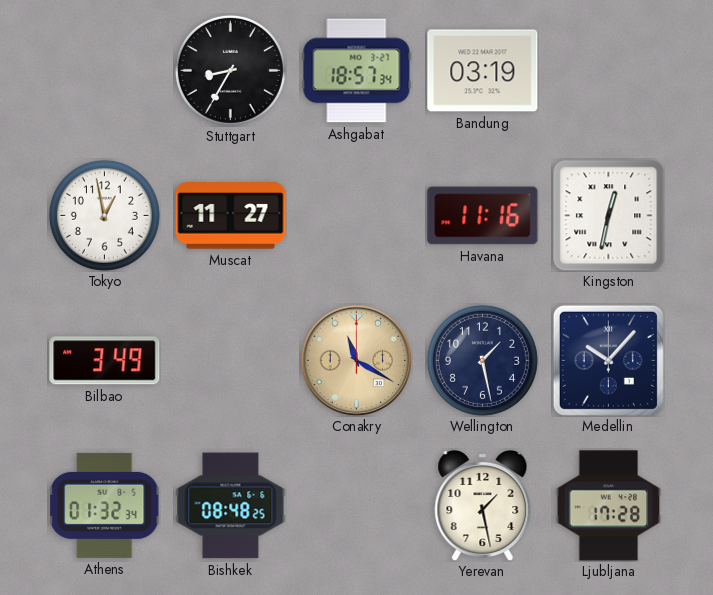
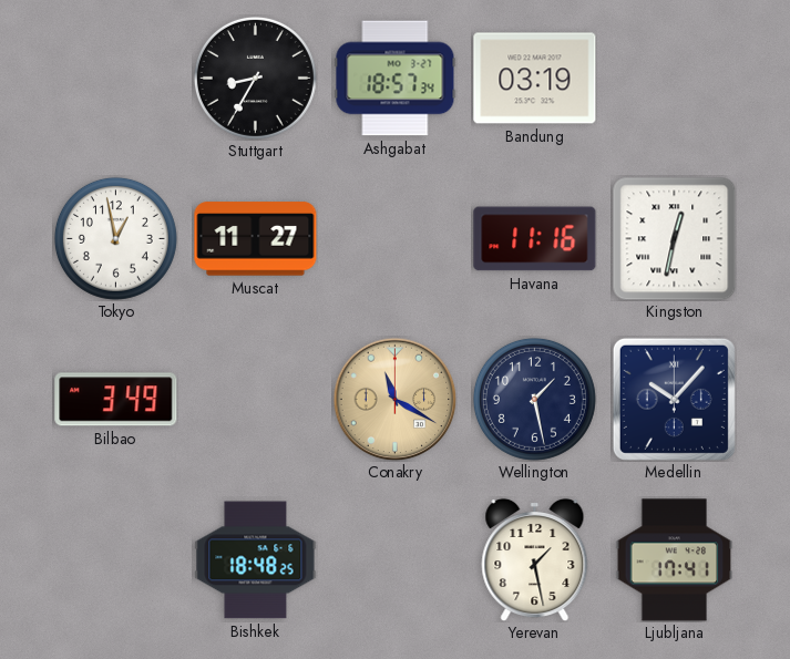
Athens: 01:32 -> none (105, 505)
Bishkek: 08:48 -> 18:48 (256, 560)
Ljubljana: 17:28 -> 17:41 (675, 560)
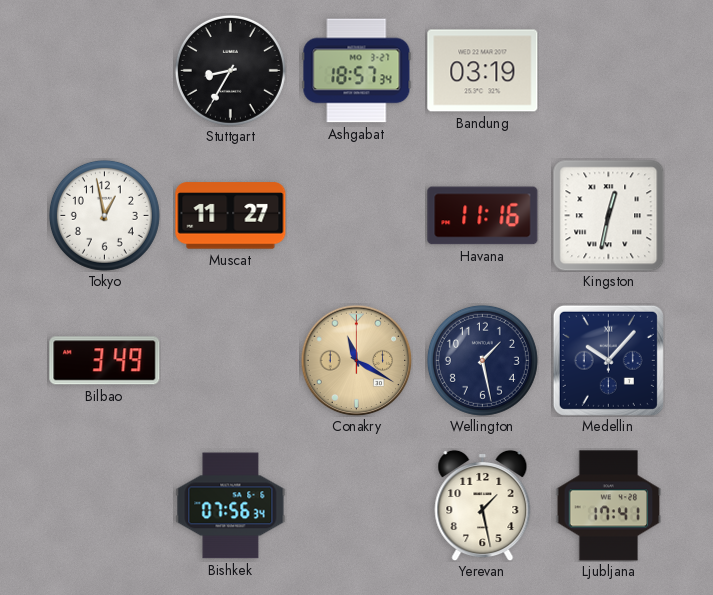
Bishkek: 18:48 -> 07:56 (231, 506)
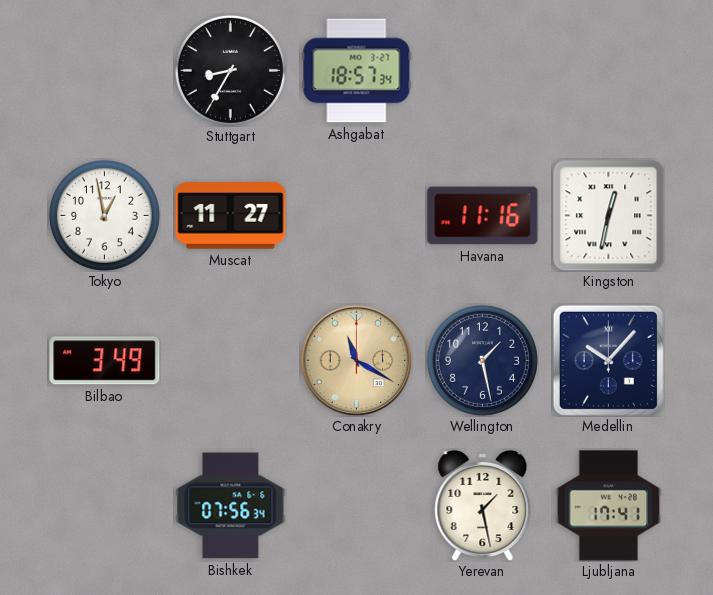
Bandung: 03:19 -> none (483, 71)
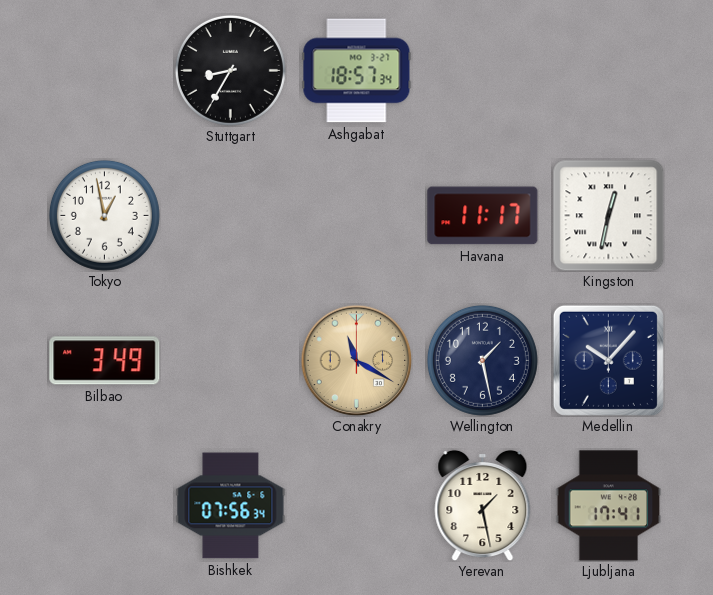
Muscat: 11:27 -> none (231, 216)
Havana: 11:16 -> 11:17 (483, 216)
